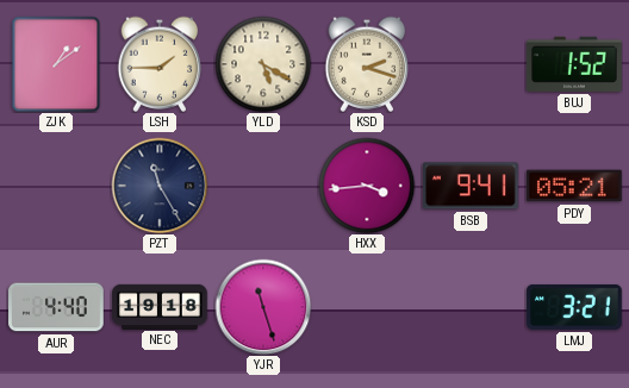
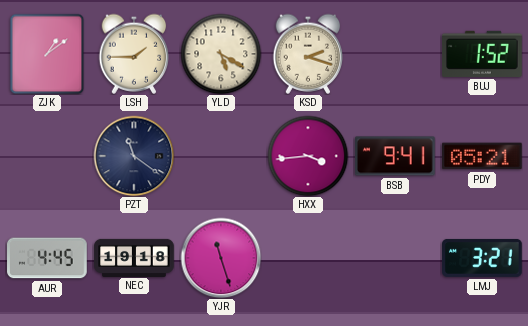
PZT: 11:25 -> 11:21 (134, 156)
AUR: 4:40 -> 4:45 (47, 258)
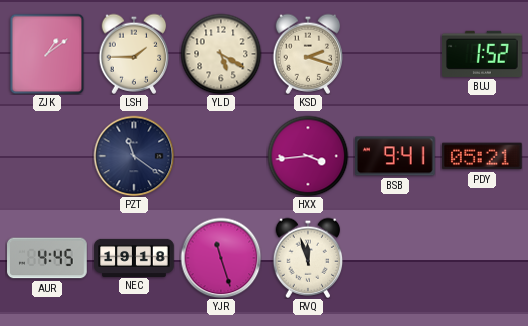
RVQ: none -> 11:57 (308, 258)
LMJ: 3:21 -> none (482, 258)
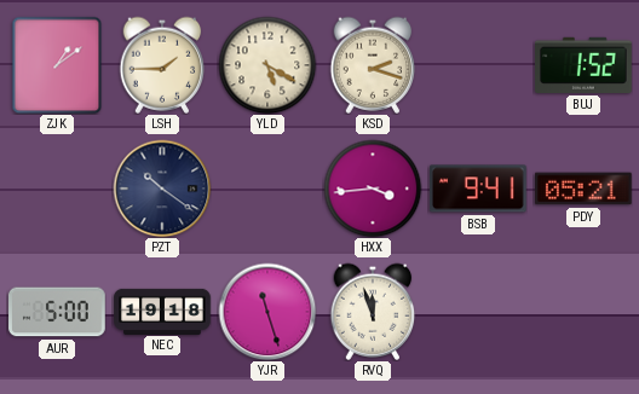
PZT: 11:21 -> 10:21 (162, 189)
AUR: 4:45 -> 5:00 (57, 312)
